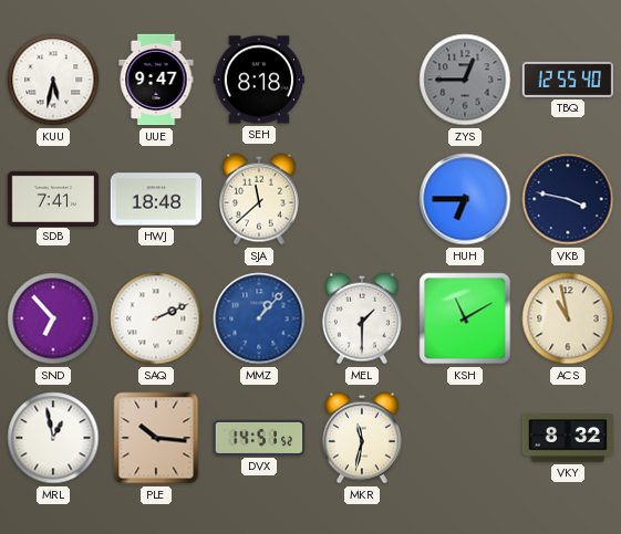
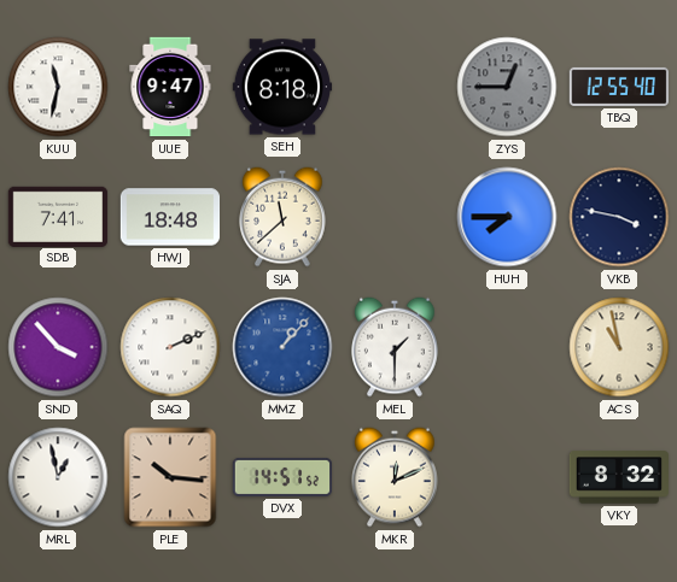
KUU: 5:32 -> 11:32 (58, 87)
HUH: 6:45 -> 7:45 (507, 217)
SND: 6:53 -> 3:53 (58, 347)
KSH: 11:10 -> none (465, 318)
MKR: 11:32 -> 12:11 (396, 477)
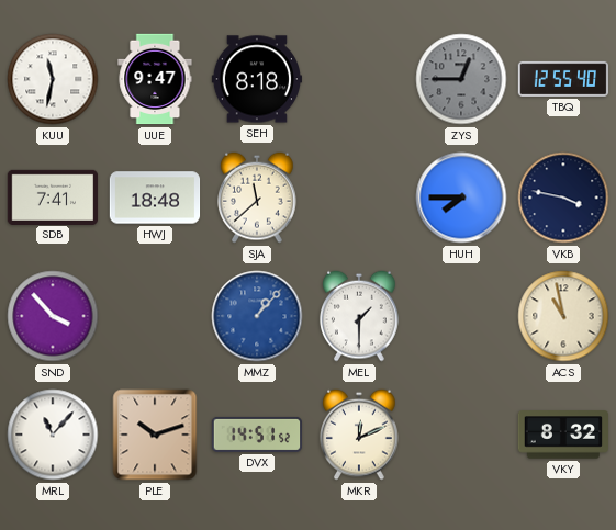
SAQ: 2:11 -> none (170, 347)
MRL: 12:58 -> 11:07 (53, 435)
PLE: 10:16 -> 10:12 (155, 435)
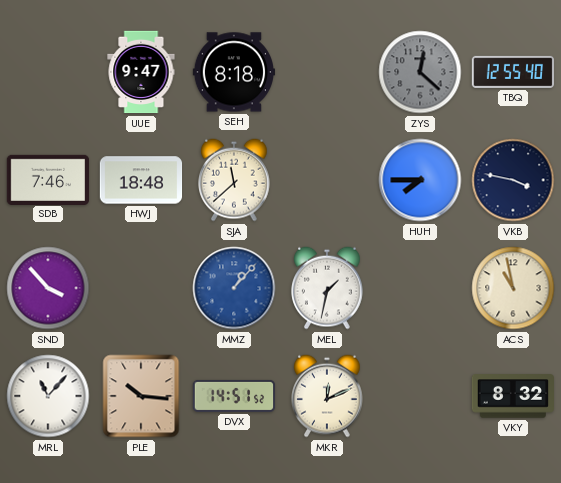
KUU: 11:32 -> none (53, 79)
ZYS: 12:45 -> 12:22 (420, 72)
SDB: 7:41 -> 7:46 (48, 179)
MEL: 1:30 -> 1:32 (328, 288)
PLE: 10:12 -> 10:16 (141, 396)
